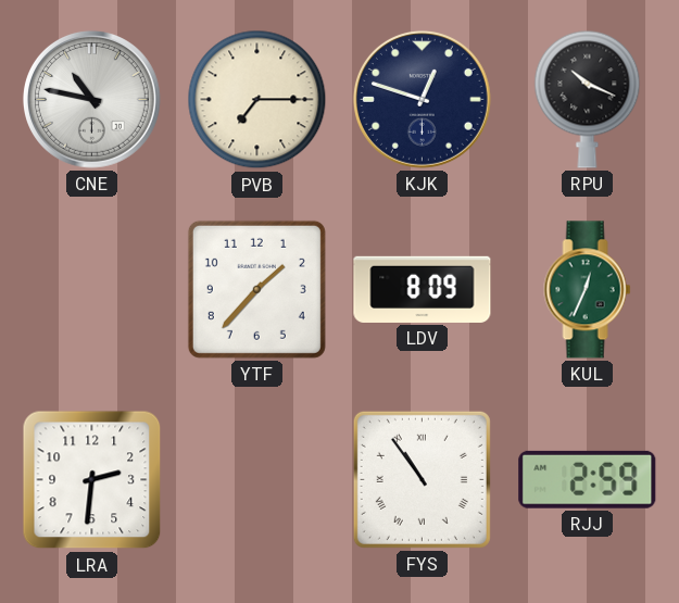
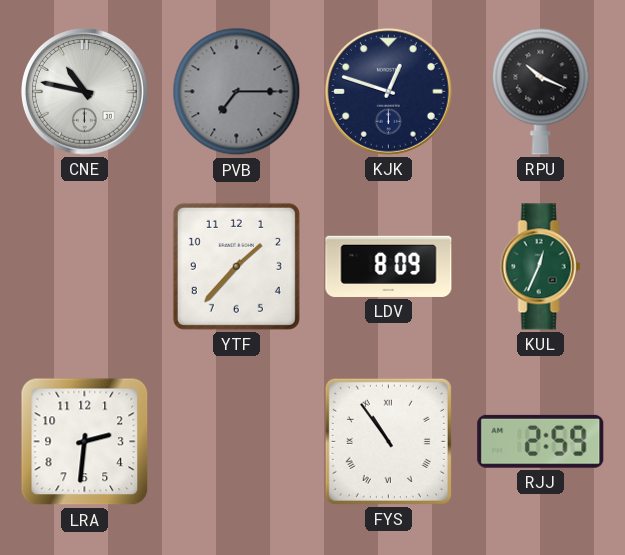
PVB dial: cream -> grey (237, 92)
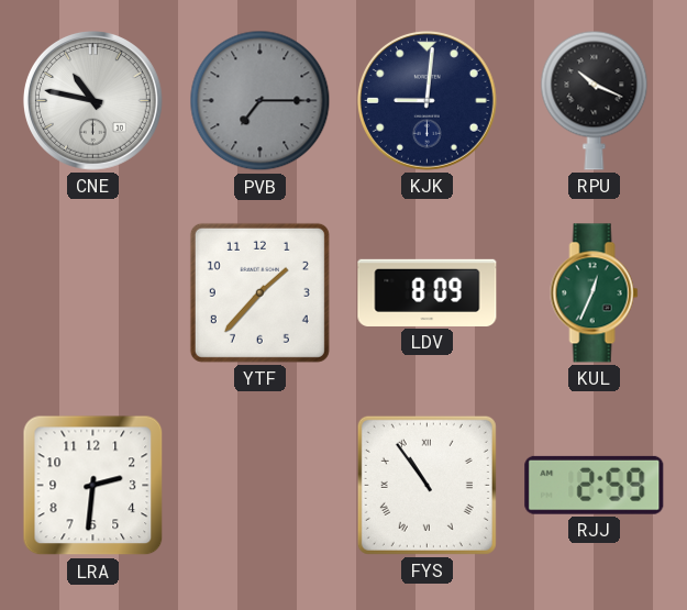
KJK: 12:48 -> 9:01 (426, 100)
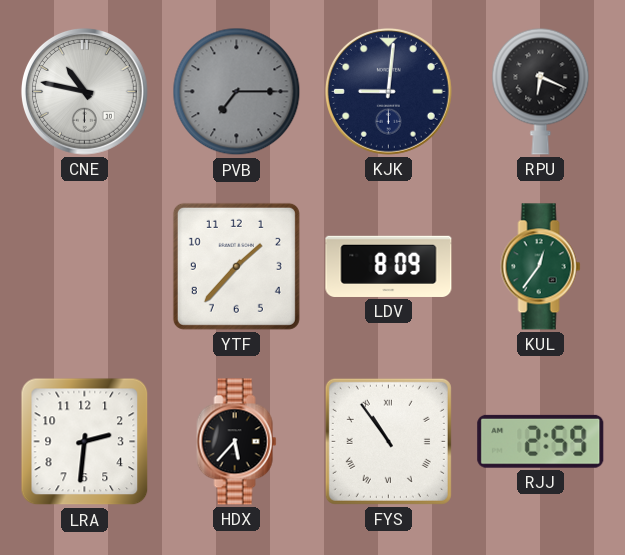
RPU: 10:19 -> 6:19 (541, 91)
KUL: 12:34 -> 12:36 (541, 267)
HDX: none -> 5:37 (237, 442)
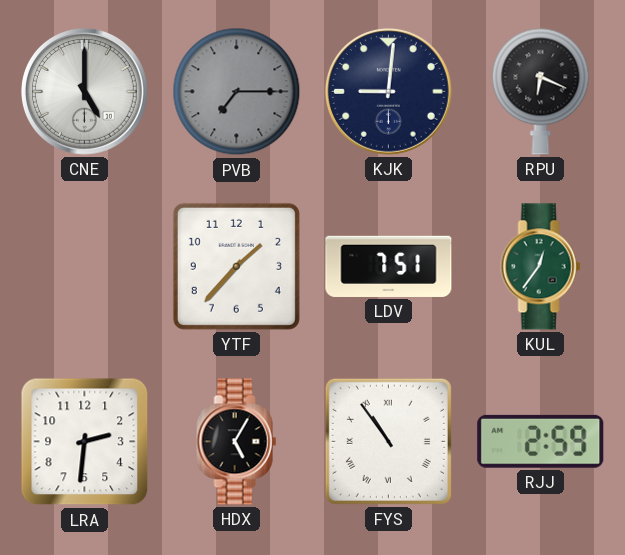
CNE: 10:47 -> 5:00 (84, 91)
LDV: 8:09 -> 7:51 (389, 266)
HDX: 5:37 -> 5:05 (237, 442)
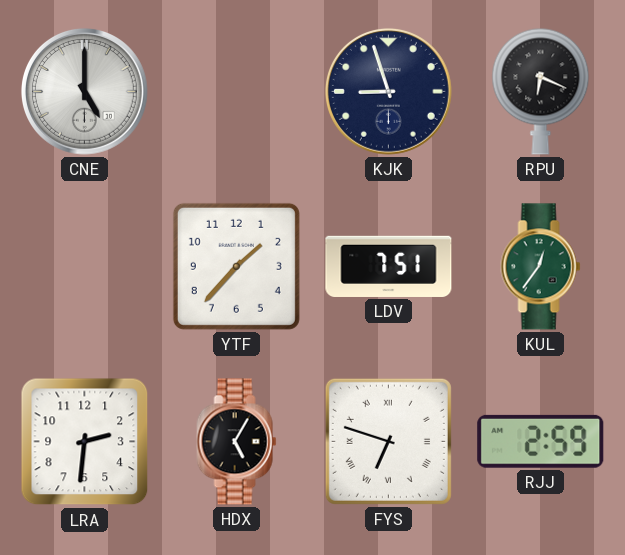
PVB: 7:15 -> none (237, 92)
KJK: 9:01 -> 8:57 (388, 91)
FYS: 10:54 -> 6:48 (388, 441)
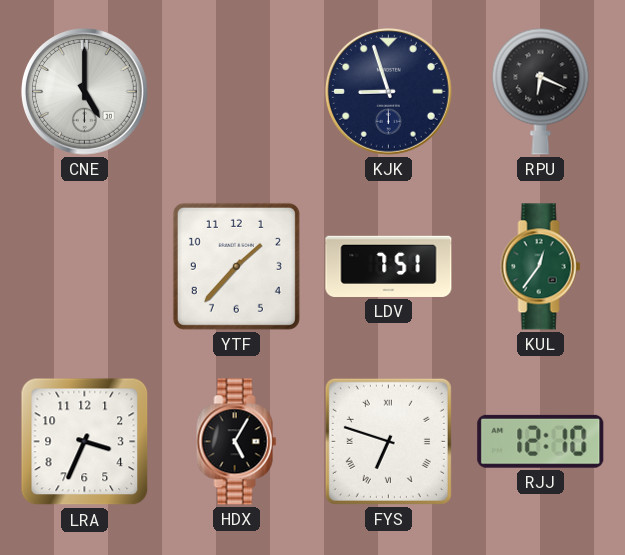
LRA: 2:31 -> 3:34 (85, 442)
RJJ: 2:59 -> 12:10 (541, 441)
